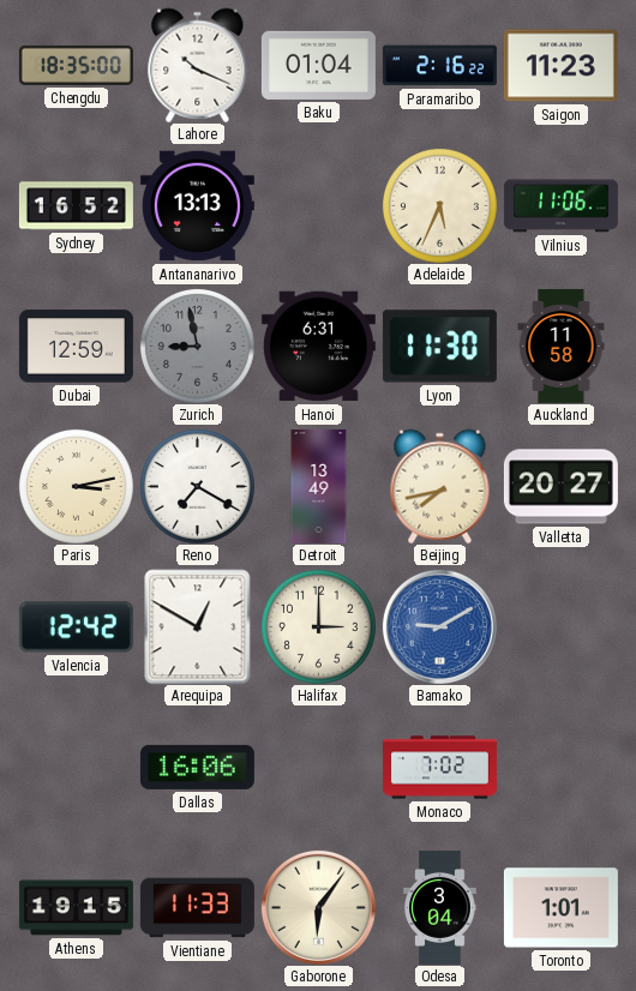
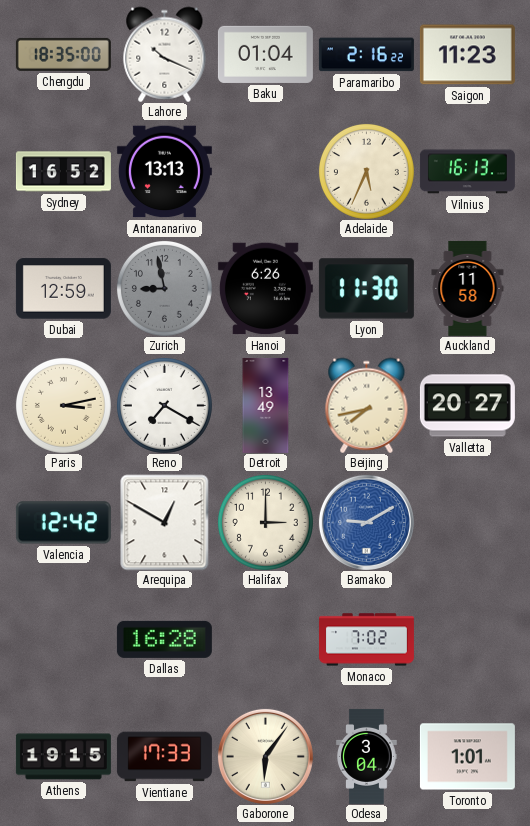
Vilnius: 11:06 -> 16:13 (467, 172)
Hanoi: 6:31 -> 6:26 (265, 289)
Dallas: 16:06 -> 16:28 (164, 639)
Vientiane: 11:33 -> 17:33 (164, 757)
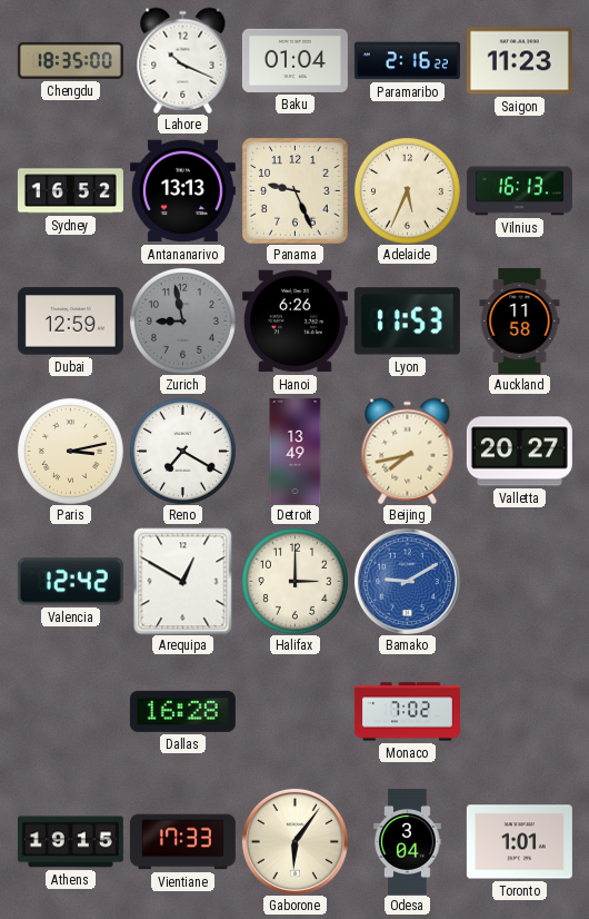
Panama: none -> 9:26 (294, 190)
Lyon: 11:30 -> 11:53 (407, 322)
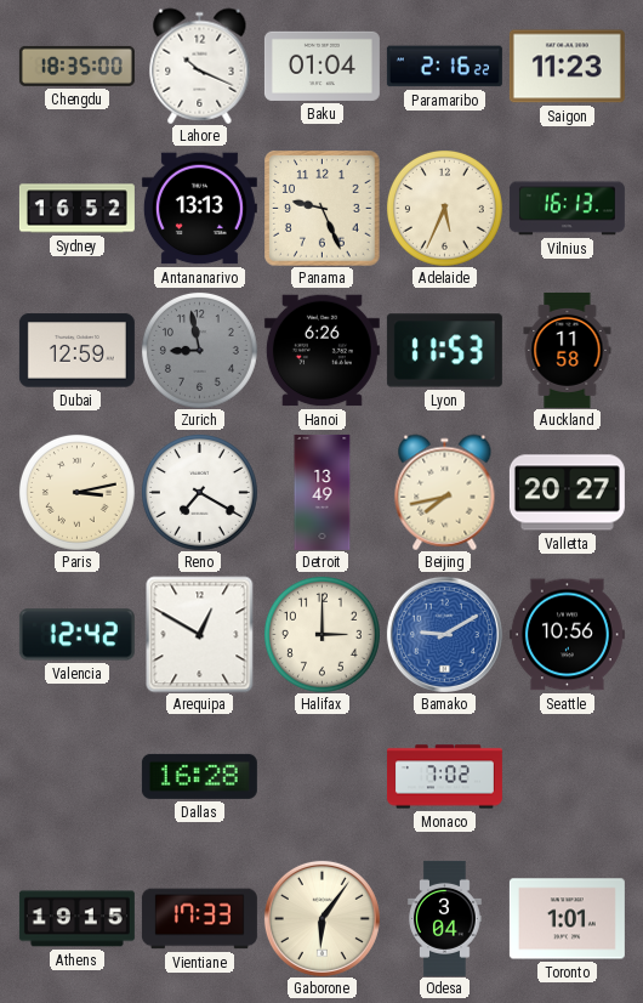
Seattle: none -> 10:56 (567, 635)
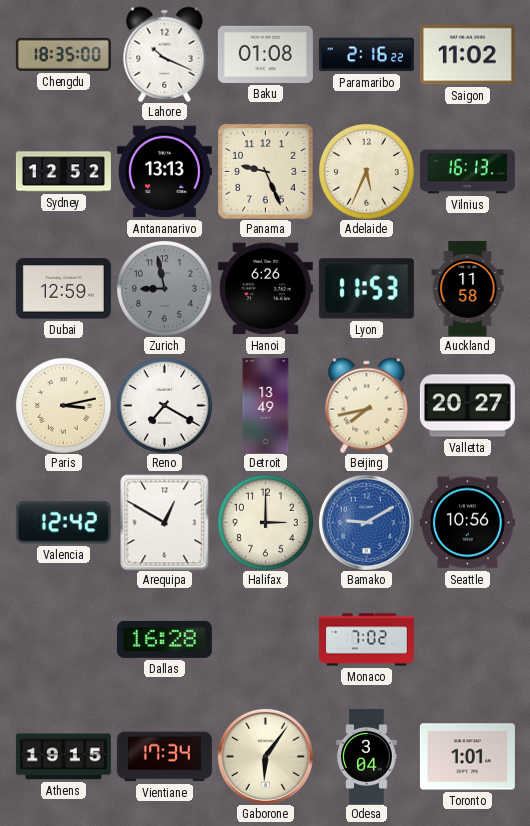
Baku: 01:04 -> 01:08 (265, 54)
Saigon: 11:23 -> 11:02 (467, 55)
Sydney: 16:52 -> 12:52 (63, 172)
Vientiane: 17:33 -> 17:34 (164, 757)
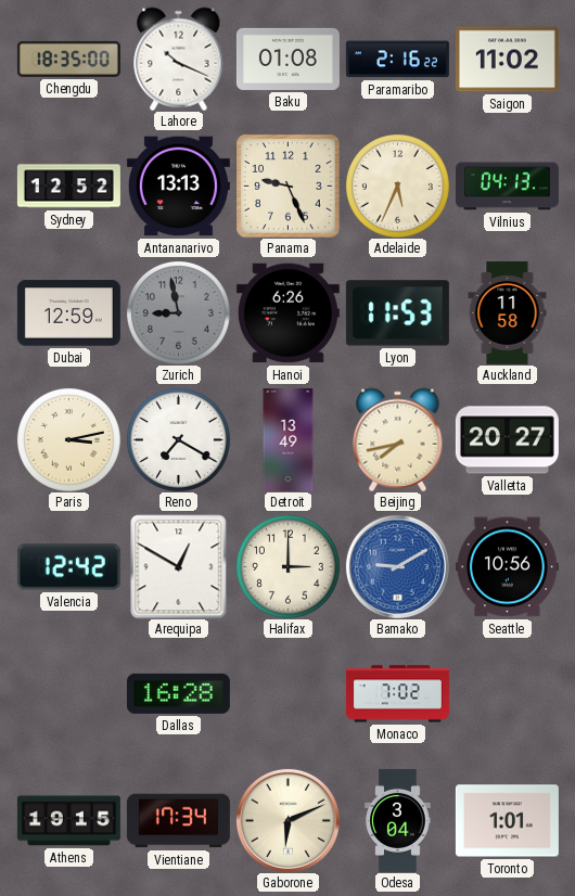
Vilnius: 16:13 -> 04:13 (507, 187)
Gaborone: 6:06 -> 6:11 (287, 820)
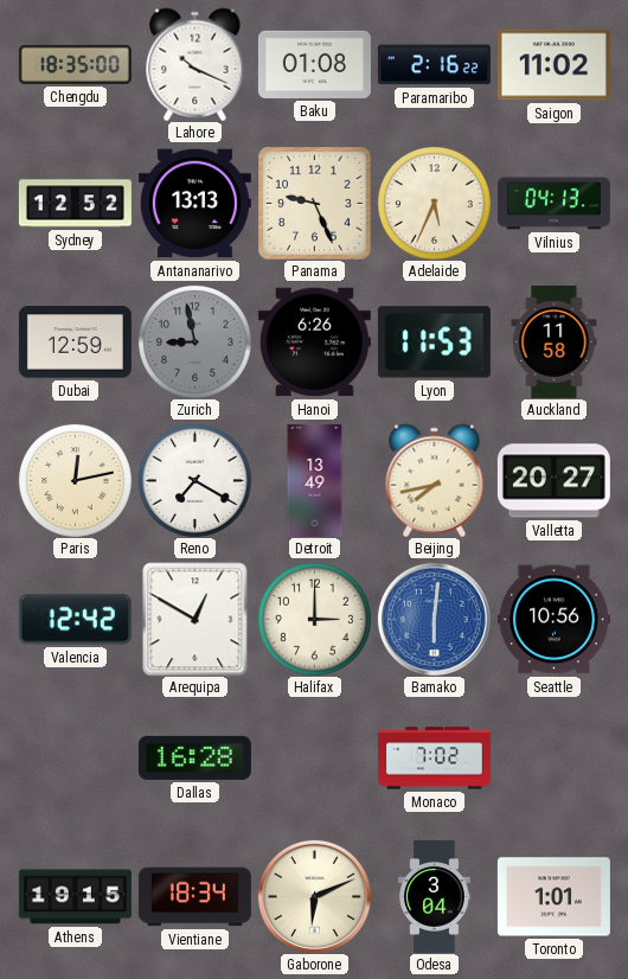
Paris: 3:13 -> 12:13 (75, 480)
Bamako: 9:10 -> 6:01 (434, 619)
Vientiane: 17:34 -> 18:34 (194, 897)
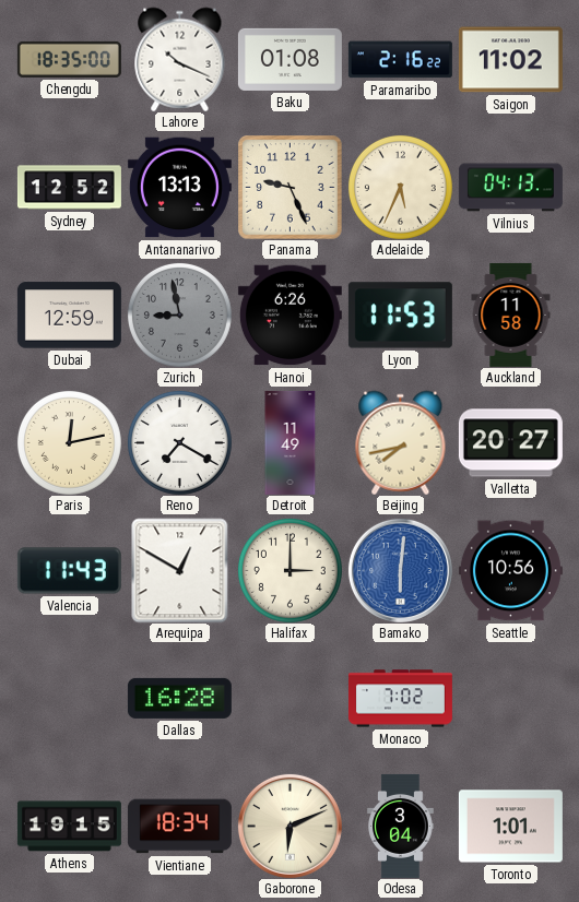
Detroit: 13:49 -> 11:49 (291, 442)
Valencia: 12:42 -> 11:43 (69, 571)
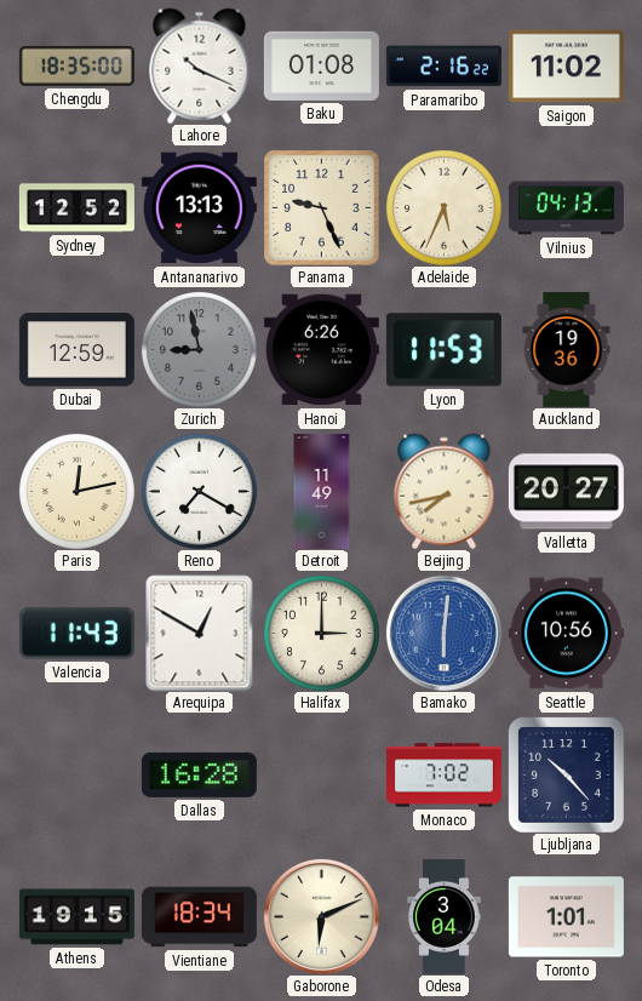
Auckland: 11:58 -> 19:36 (567, 349)
Ljubljana: none -> 10:23 (566, 774)
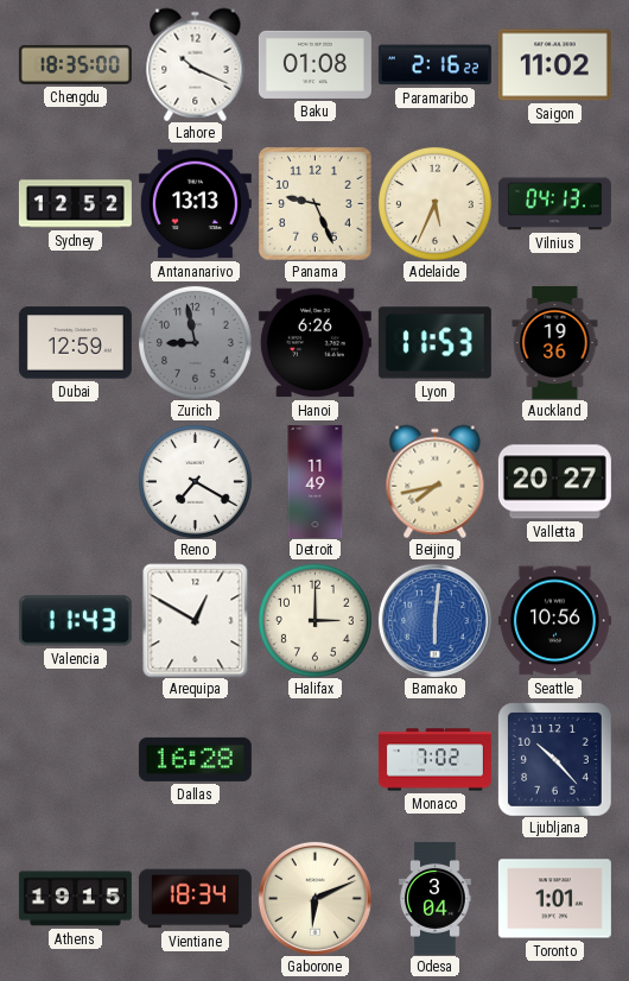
Paris: 12:13 -> none (76, 491)
